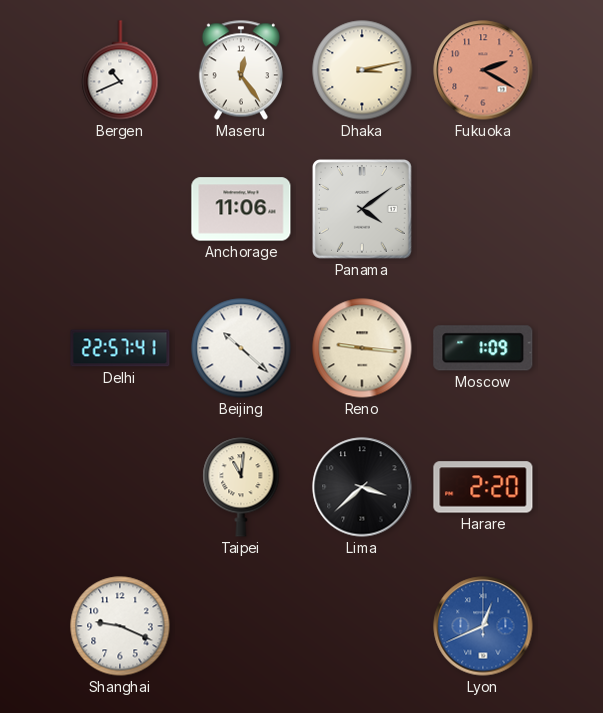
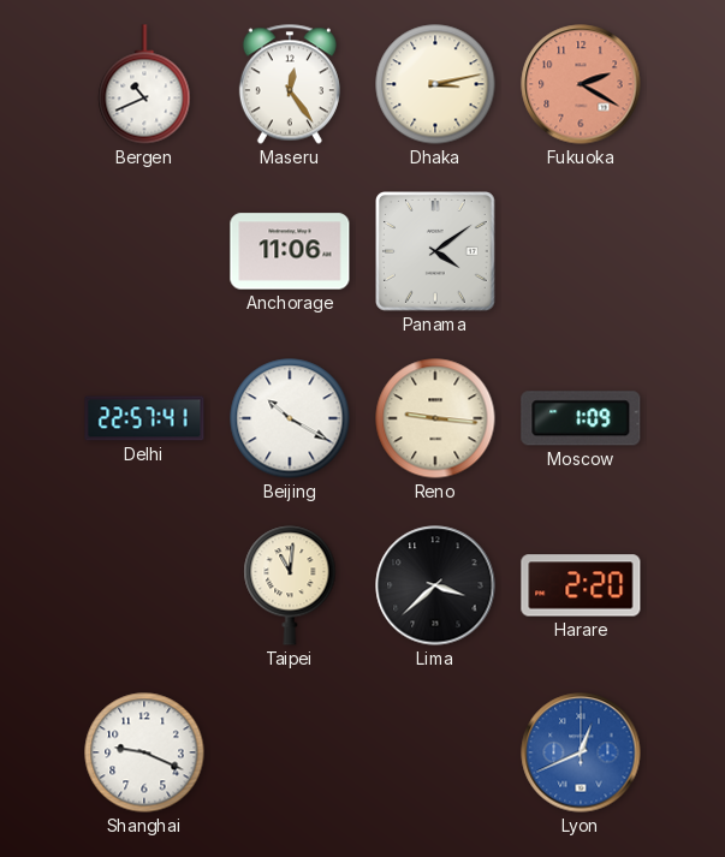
Beijing: 10:22 -> 10:20 (290, 418)
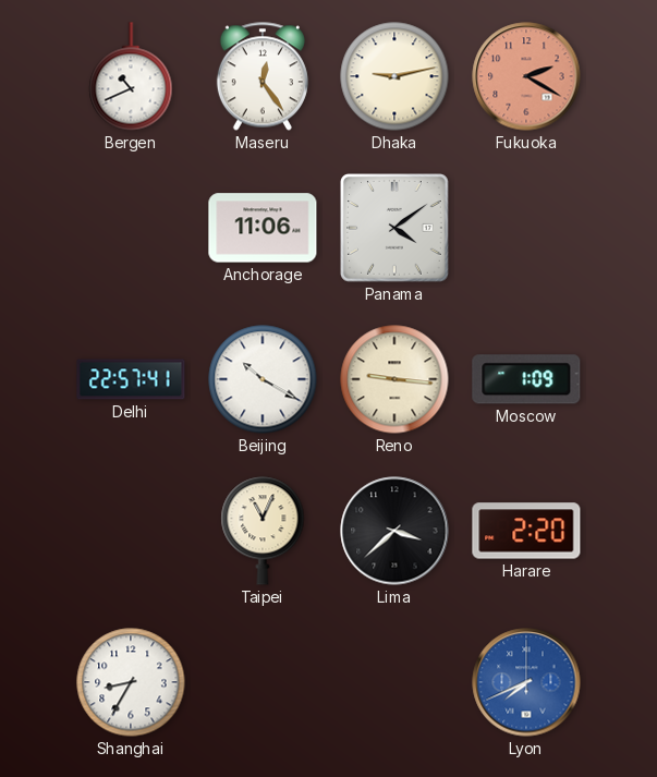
Dhaka: 3:13 -> 9:13 (394, 76)
Taipei: 11:01 -> 11:04 (263, 531)
Shanghai: 9:19 -> 8:35 (131, 682)
Lyon: 12:41 -> 7:41 (526, 682)
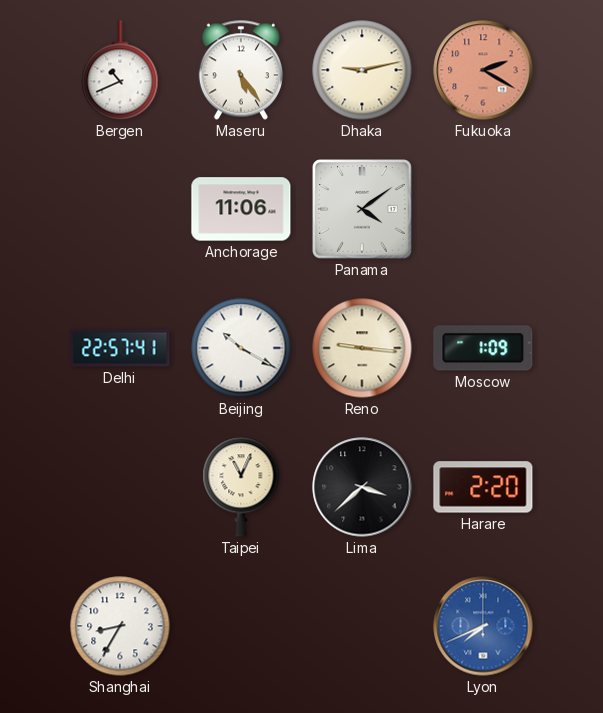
Maseru: 12:24 -> 5:24 (241, 70)
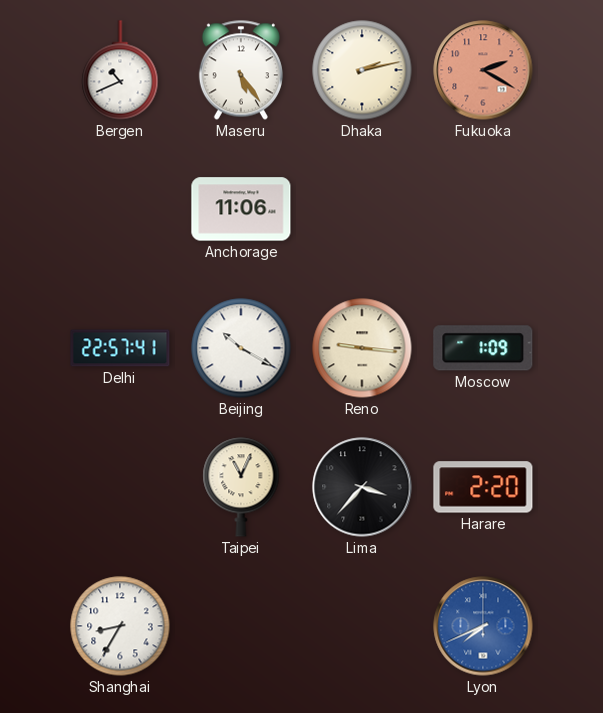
Dhaka: 9:13 -> 2:13 (362, 70)
Panama: 4:09 -> none (363, 210)
Lima: 3:38 -> 3:37 (362, 487)
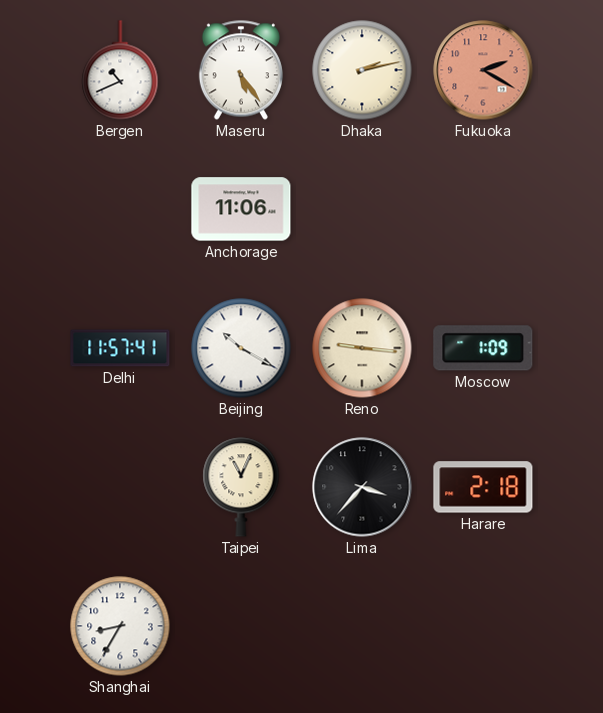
Delhi: 22:57 -> 11:57 (120, 348)
Harare: 2:20 -> 2:18 (483, 487)
Lyon: 7:41 -> none (483, 626)
